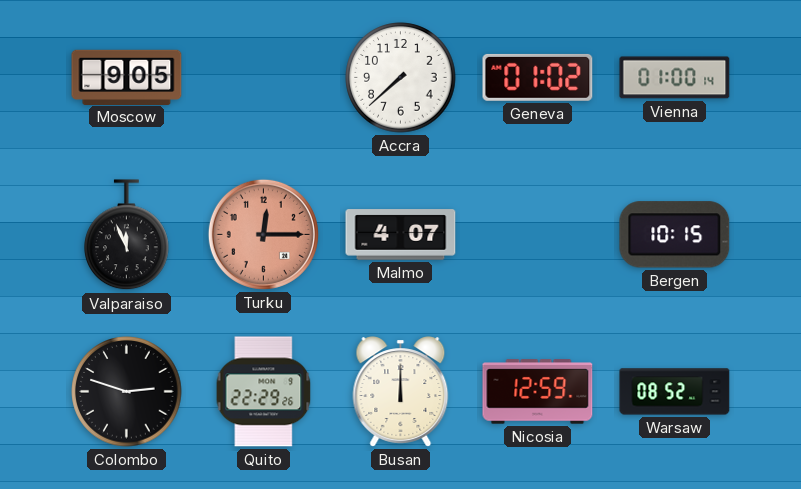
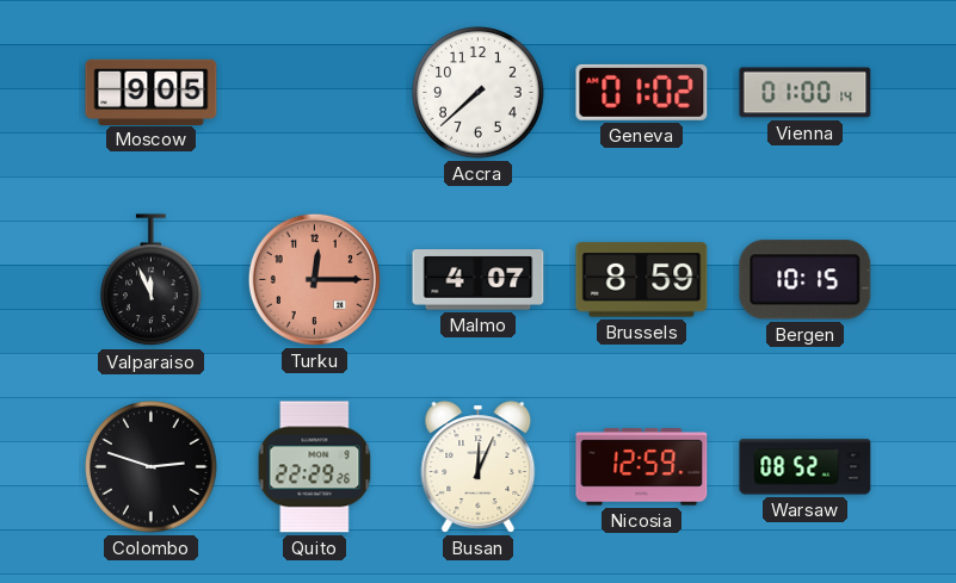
Brussels: none -> 8:59 (642, 280)
Busan: 12:00 -> 12:04 (479, 467)
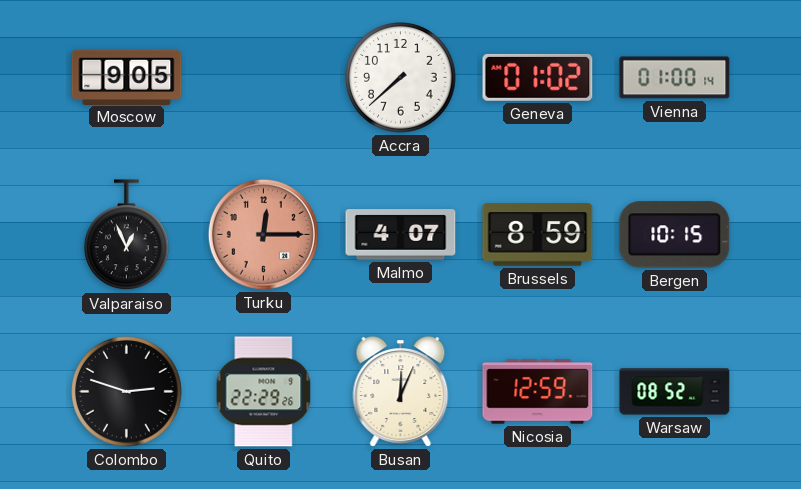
Valparaiso: 11:56 -> 12:56 (127, 235)
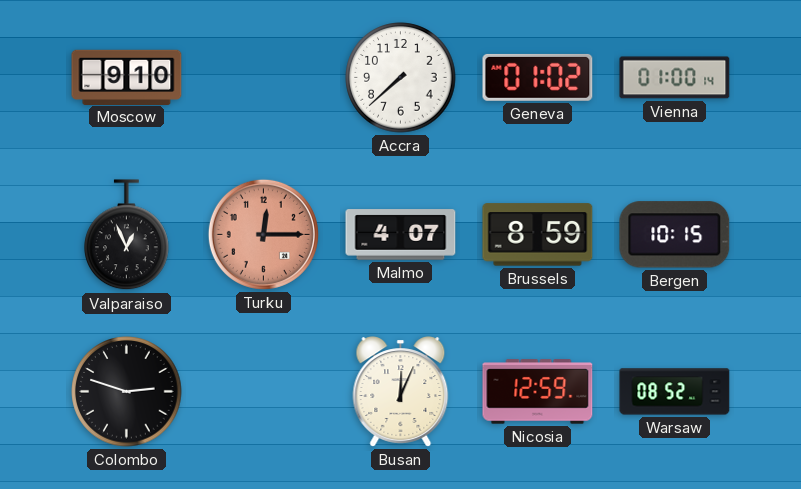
Moscow: 9:05 -> 9:10 (127, 77)
Quito: 22:29 -> none (264, 392)
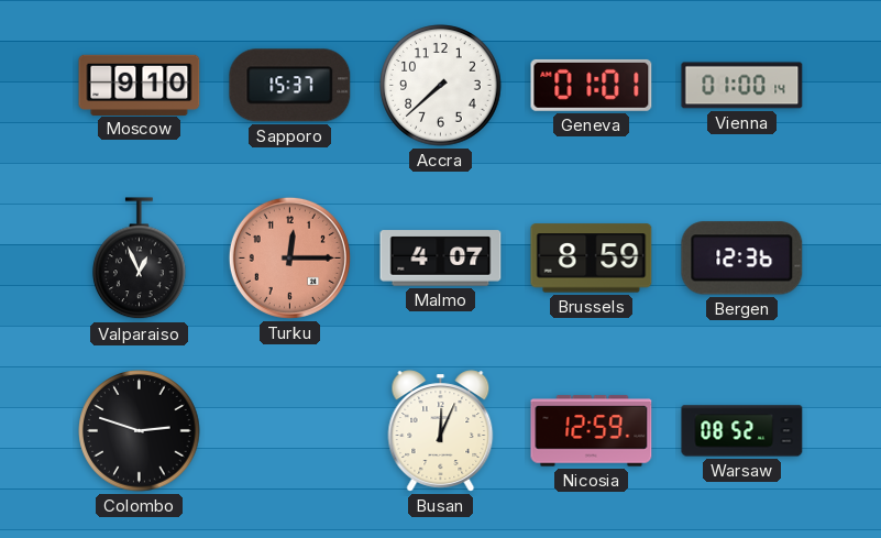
Sapporo: none -> 15:37 (290, 86)
Geneva: 01:02 -> 01:01 (592, 85)
Bergen: 10:15 -> 12:36 (742, 259)
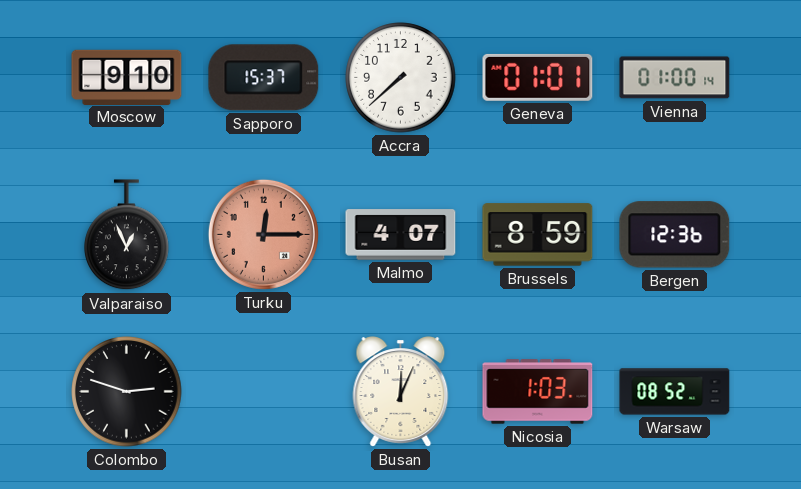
Nicosia: 12:59 -> 1:03 (538, 392)
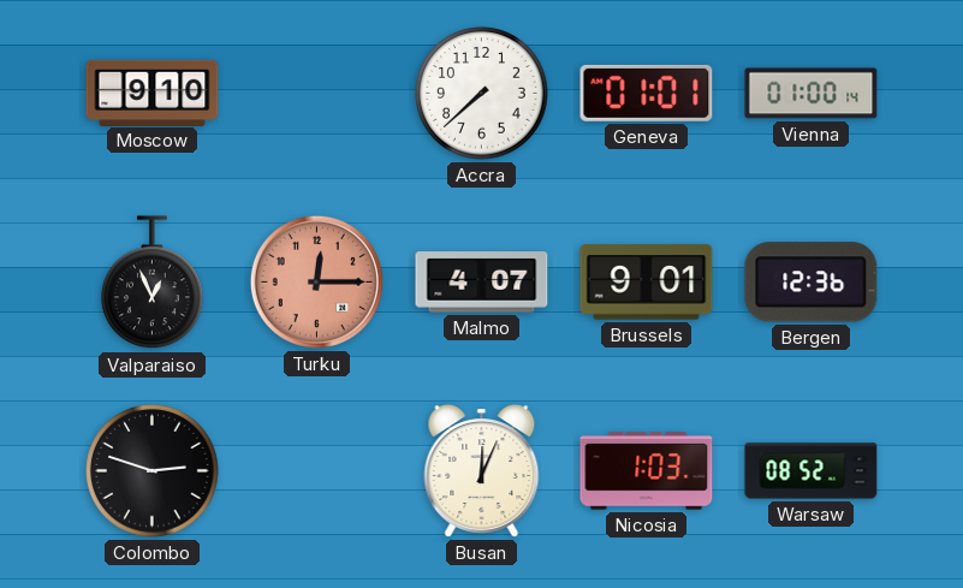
Sapporo: 15:37 -> none (264, 78)
Brussels: 8:59 -> 9:01 (647, 283)
